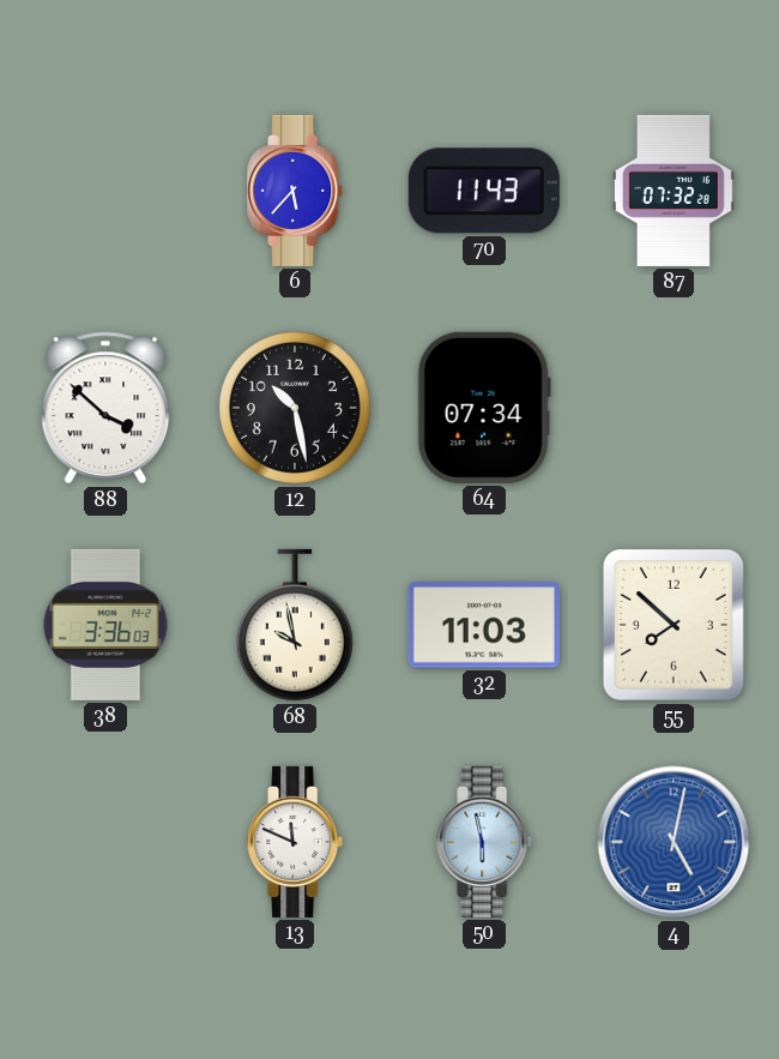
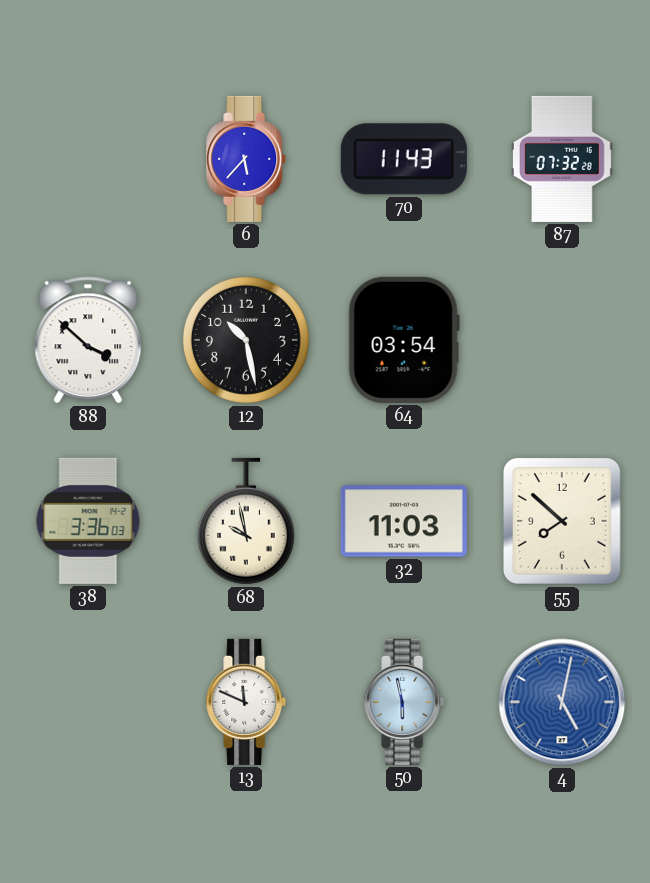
64: 07:34 -> 03:54 (404, 340)
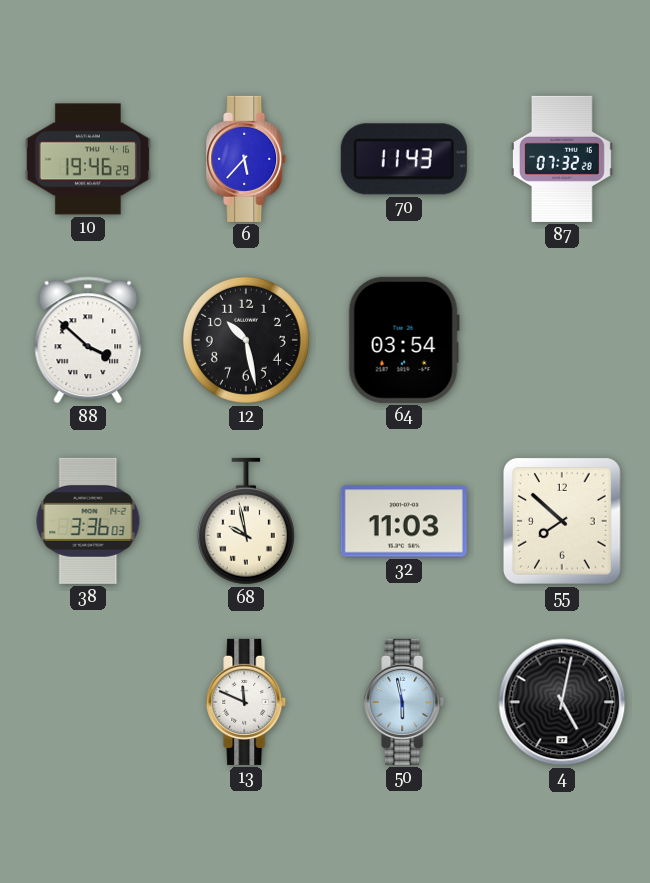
10: none -> 19:46 (88, 159)
4 dial: blue -> black (562, 702)
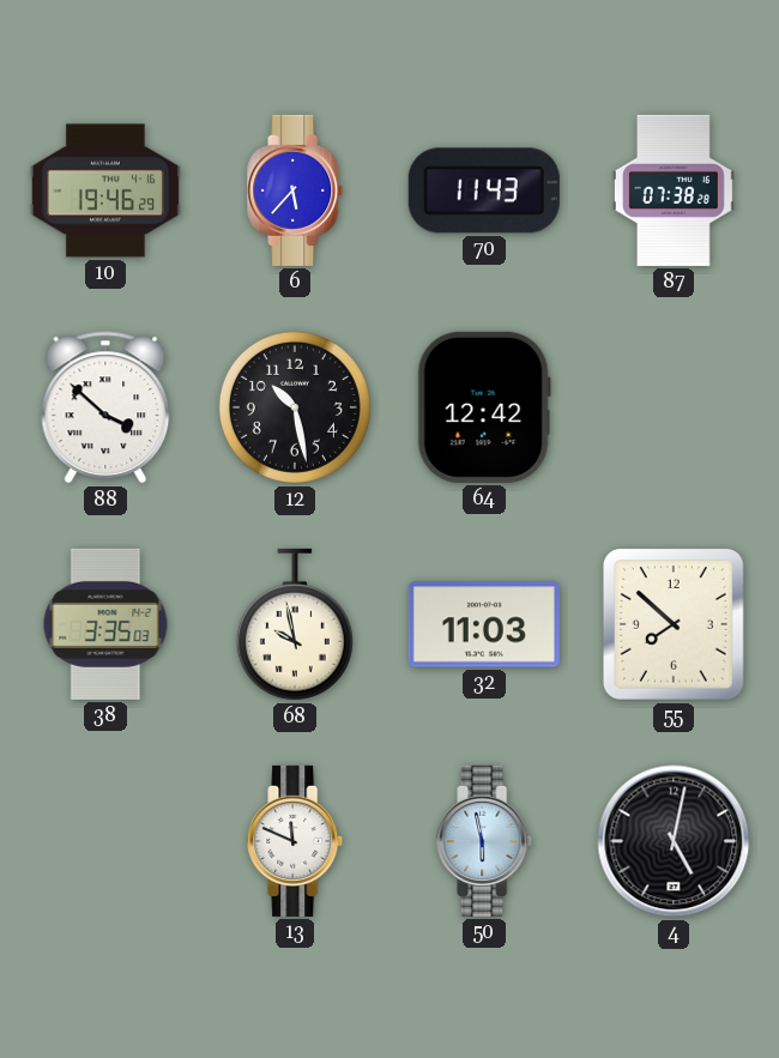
87: 07:32 -> 07:38 (674, 191)
64: 03:54 -> 12:42 (484, 407)
38: 3:36 -> 3:35 (105, 624)
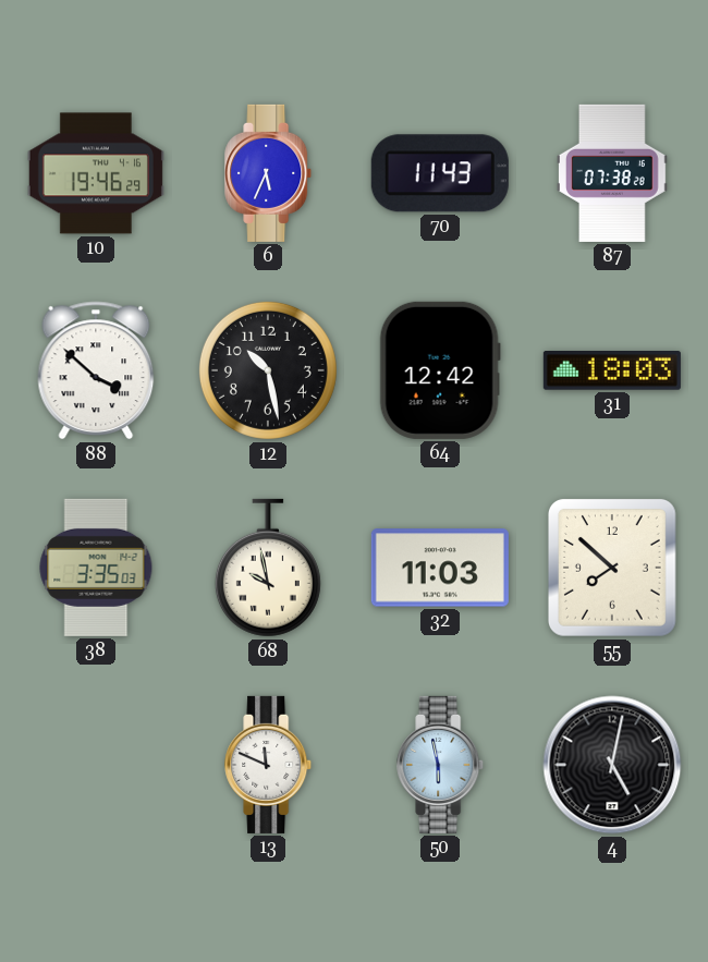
6: 5:37 -> 5:34 (269, 173)
31: none -> 18:03 (612, 372)
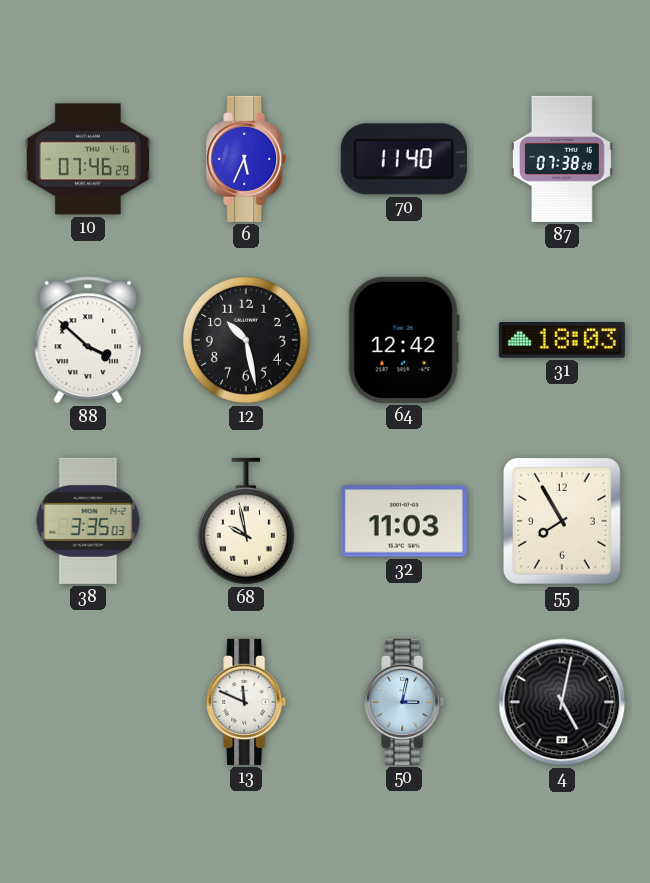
10: 19:46 -> 07:46 (88, 159)
70: 11:43 -> 11:40 (404, 159)
55: 7:52 -> 7:55 (562, 521)
50: 5:58 -> 3:02 (405, 702)
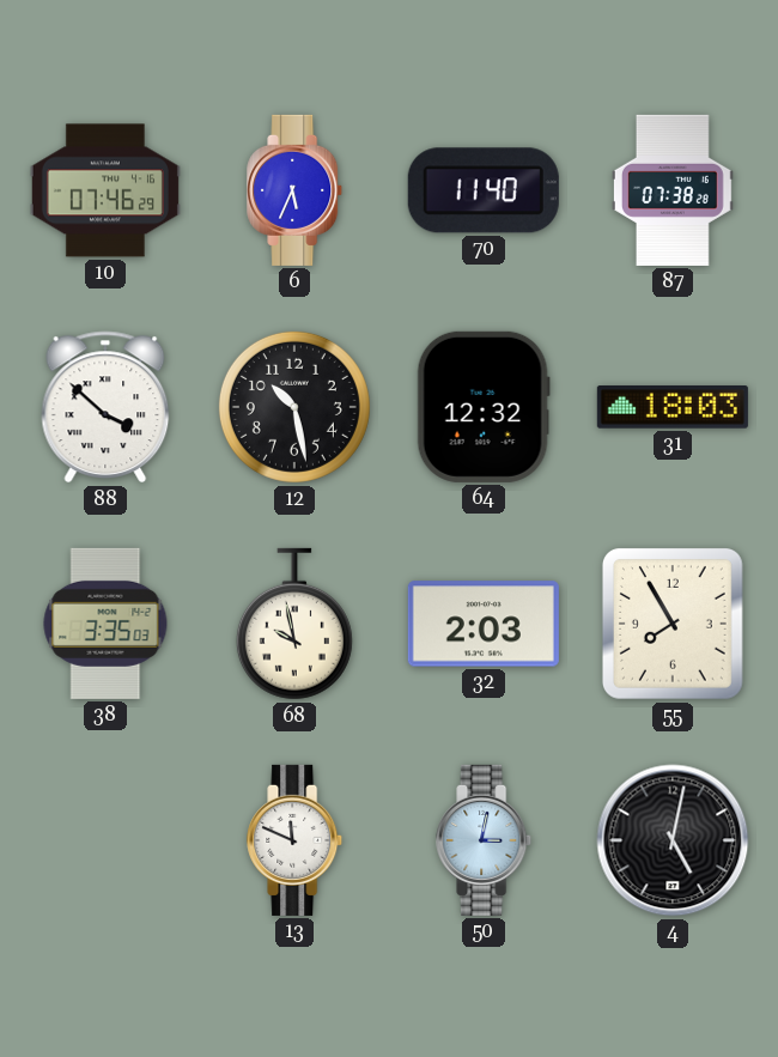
64: 12:42 -> 12:32 (484, 407)
32: 11:03 -> 2:03 (484, 624)
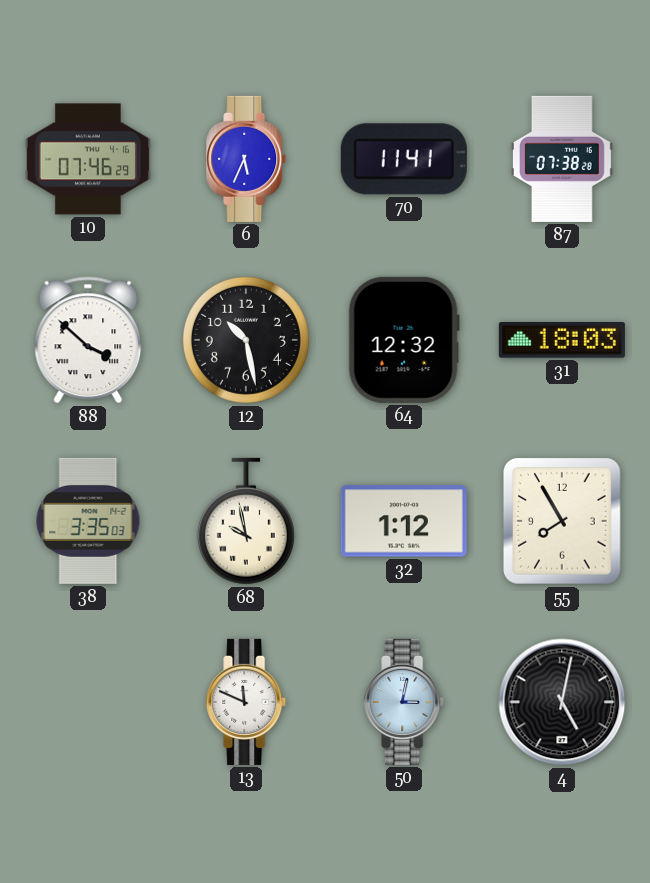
70: 11:40 -> 11:41 (404, 159)
32: 2:03 -> 1:12 (404, 521)
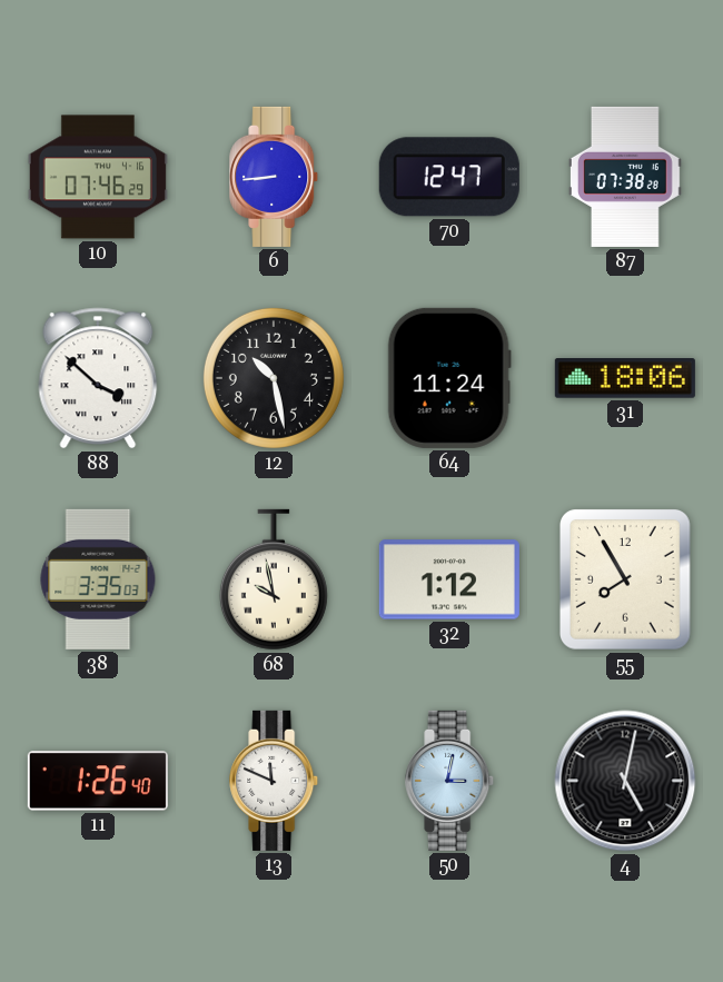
6: 5:34 -> 8:44 (275, 177)
70: 11:41 -> 12:47 (449, 177)
64: 12:32 -> 11:24 (449, 378)
31: 18:03 -> 18:06 (625, 379)
11: none -> 1:26 (98, 781)
